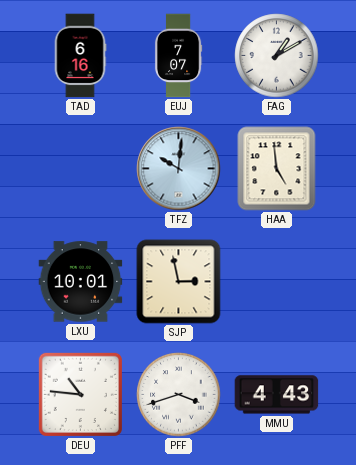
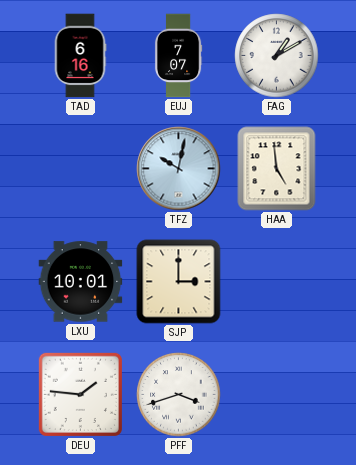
TFZ: 10:01 -> 10:02 (179, 169)
SJP: 2:58 -> 3:00 (179, 282)
DEU: 10:46 -> 1:46 (80, 394)
MMU: 4:43 -> none (277, 395)
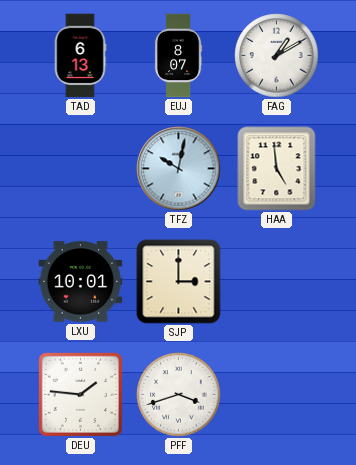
TAD: 6:16 -> 6:13 (80, 56)
EUJ: 7:07 -> 8:07 (178, 56)
